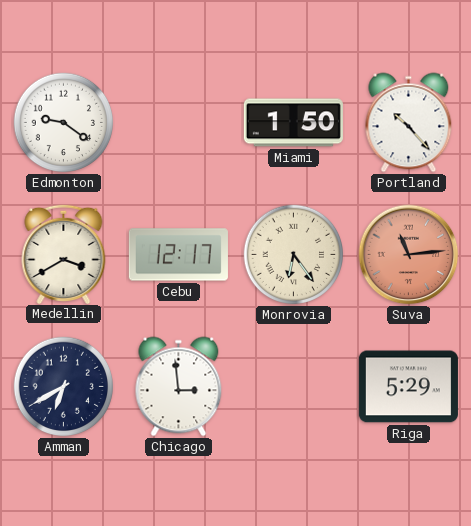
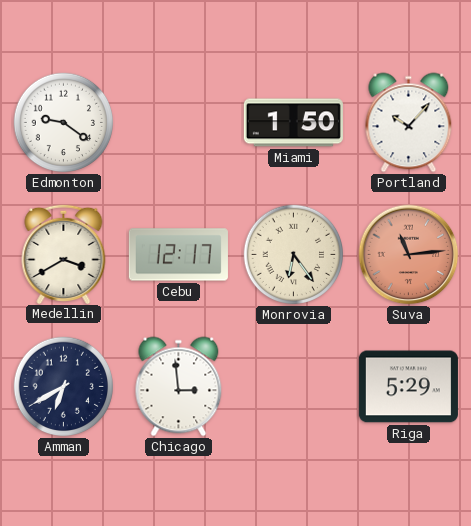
Portland: 10:23 -> 10:07 (409, 123)
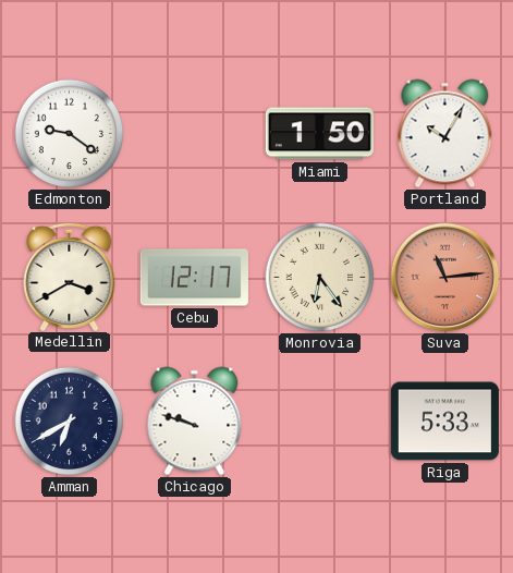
Portland: 10:07 -> 10:05 (445, 134)
Chicago: 2:59 -> 9:48 (195, 422)
Riga: 5:29 -> 5:33 (444, 422)
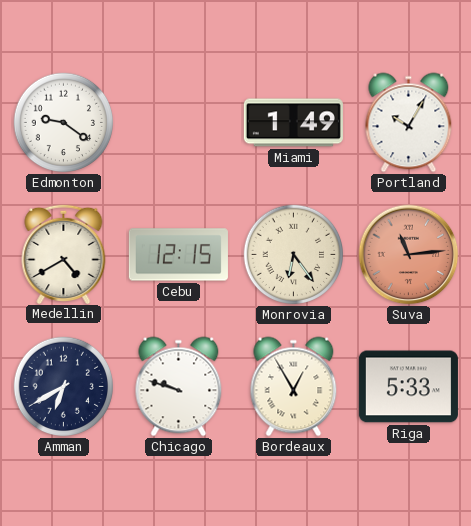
Miami: 1:50 -> 1:49 (293, 123)
Medellin: 3:40 -> 4:40 (64, 253)
Cebu: 12:17 -> 12:15 (178, 255)
Bordeaux: none -> 12:55 (294, 387)
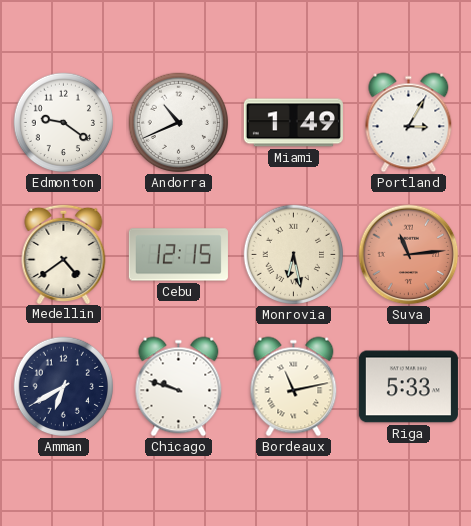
Andorra: none -> 10:41 (179, 123)
Portland: 10:05 -> 3:05 (409, 123)
Medellin: 4:40 -> 4:39 (64, 253)
Monrovia: 6:24 -> 6:28 (294, 255)
Bordeaux: 12:55 -> 11:13 (294, 387)
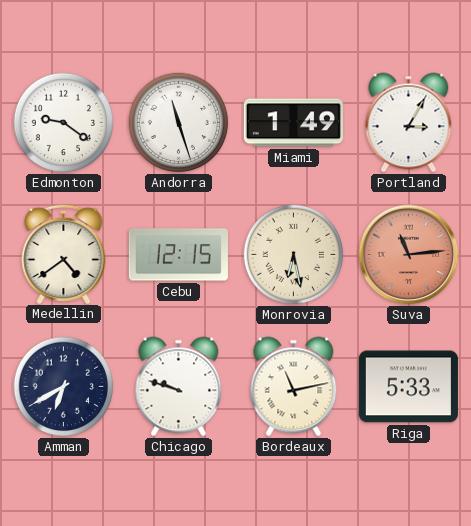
Andorra: 10:41 -> 11:27 (179, 123)
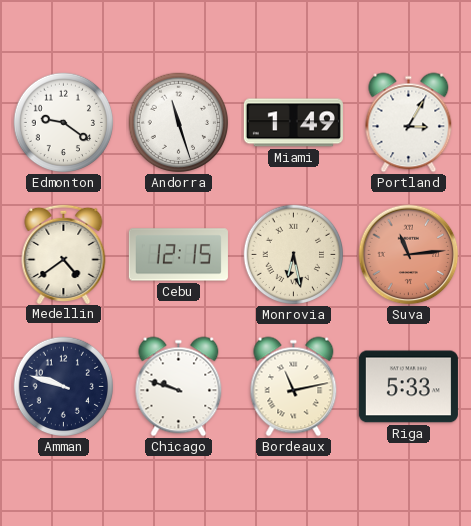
Amman: 6:40 -> 9:48 (64, 387)
